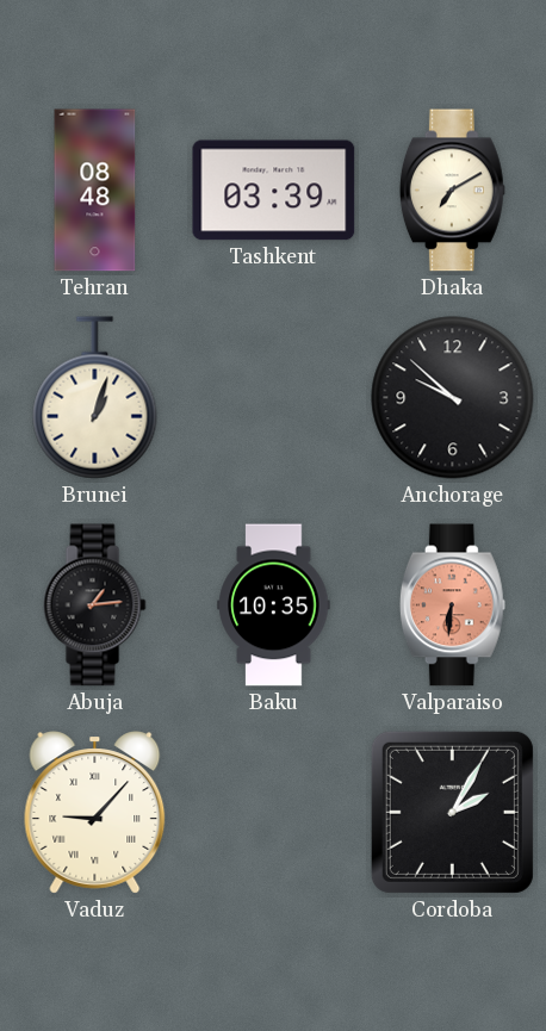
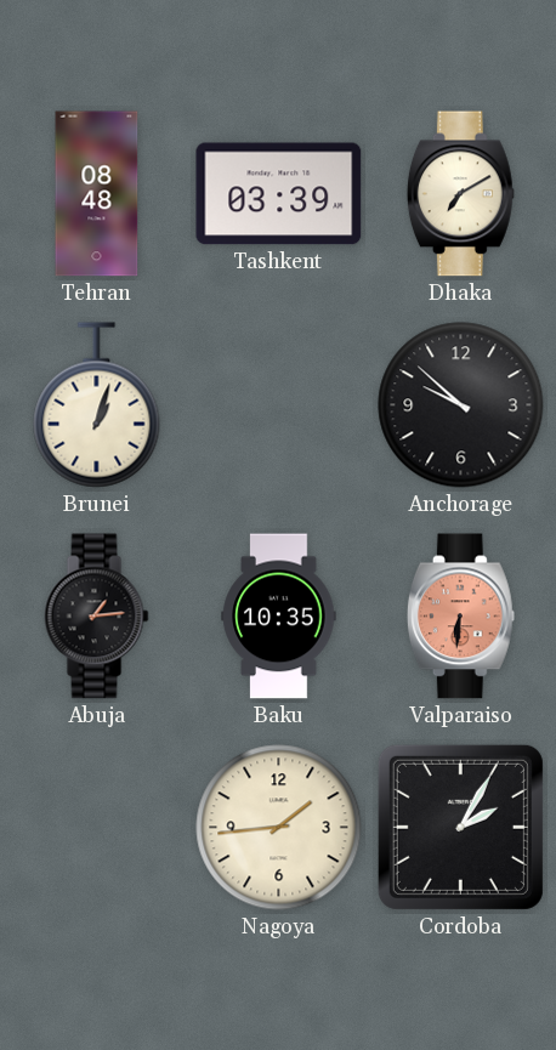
Vaduz: 9:07 -> none (95, 813)
Nagoya: none -> 1:44 (279, 828)
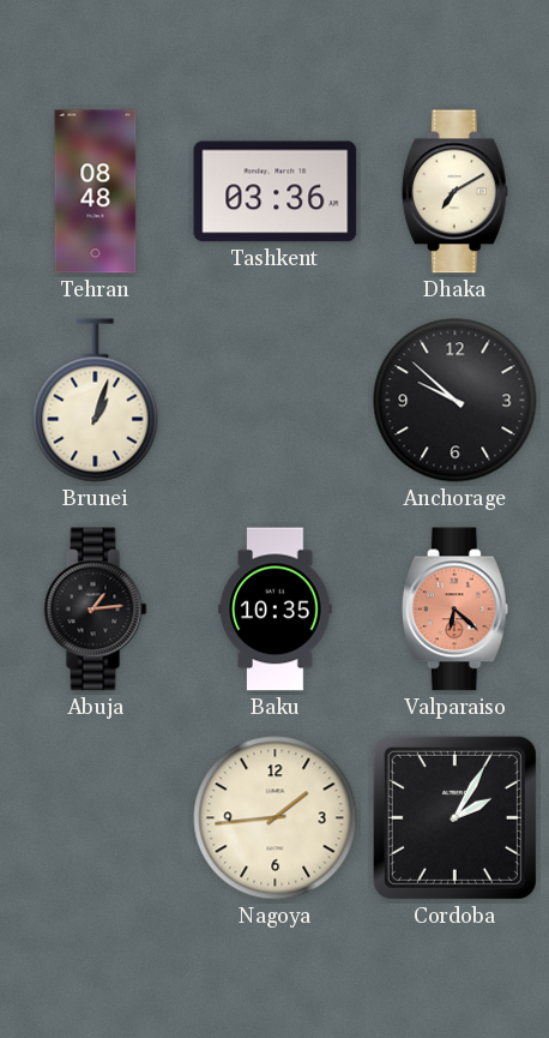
Tashkent: 03:39 -> 03:36 (276, 192)
Valparaiso: 6:31 -> 6:22 (454, 610)
